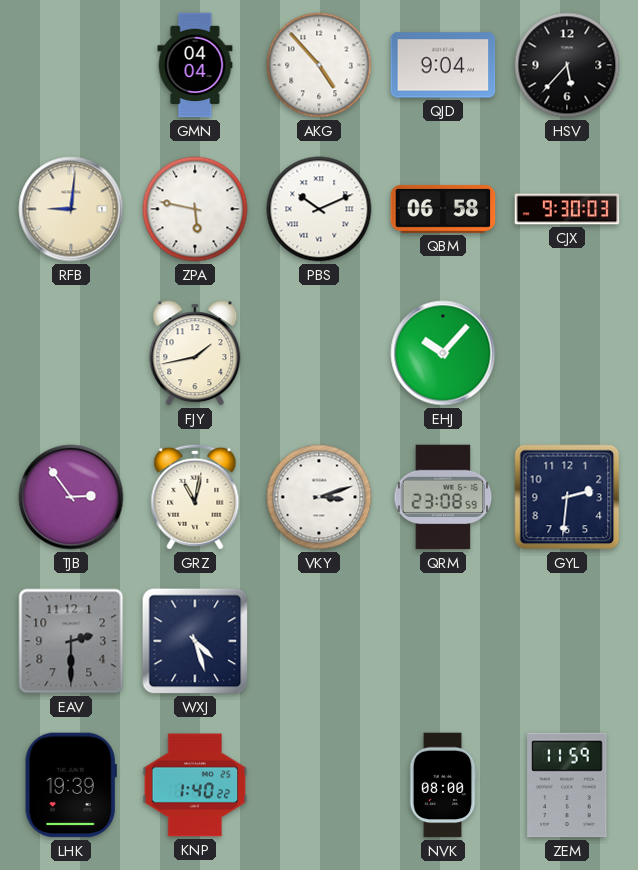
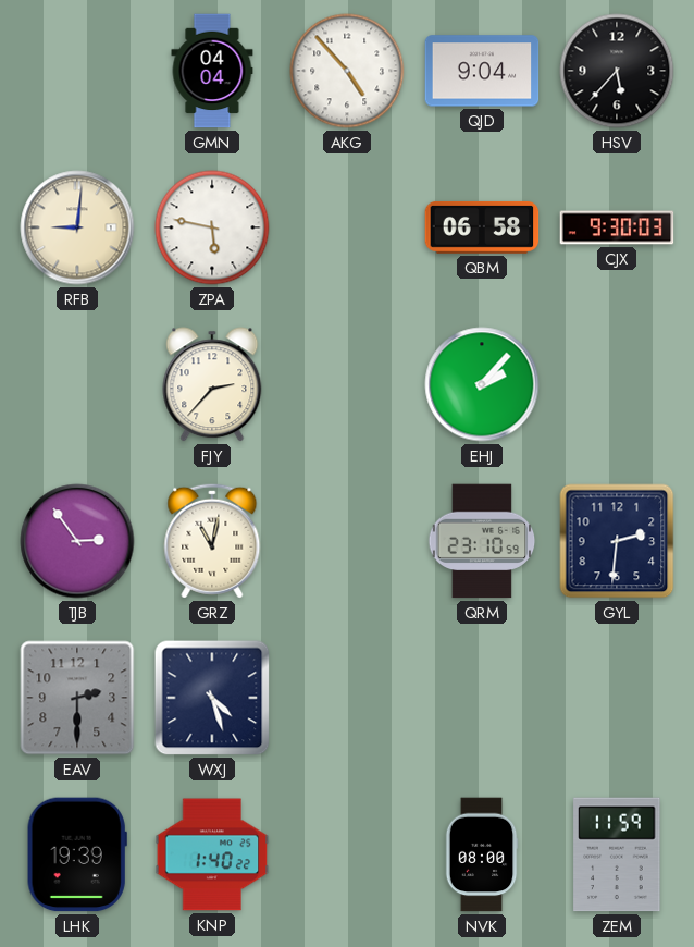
PBS: 10:11 -> none (319, 209)
FJY: 1:43 -> 2:37 (212, 384)
EHJ: 10:07 -> 2:07 (482, 384)
VKY: 3:12 -> none (319, 497)
QRM: 23:08 -> 23:10 (482, 541)
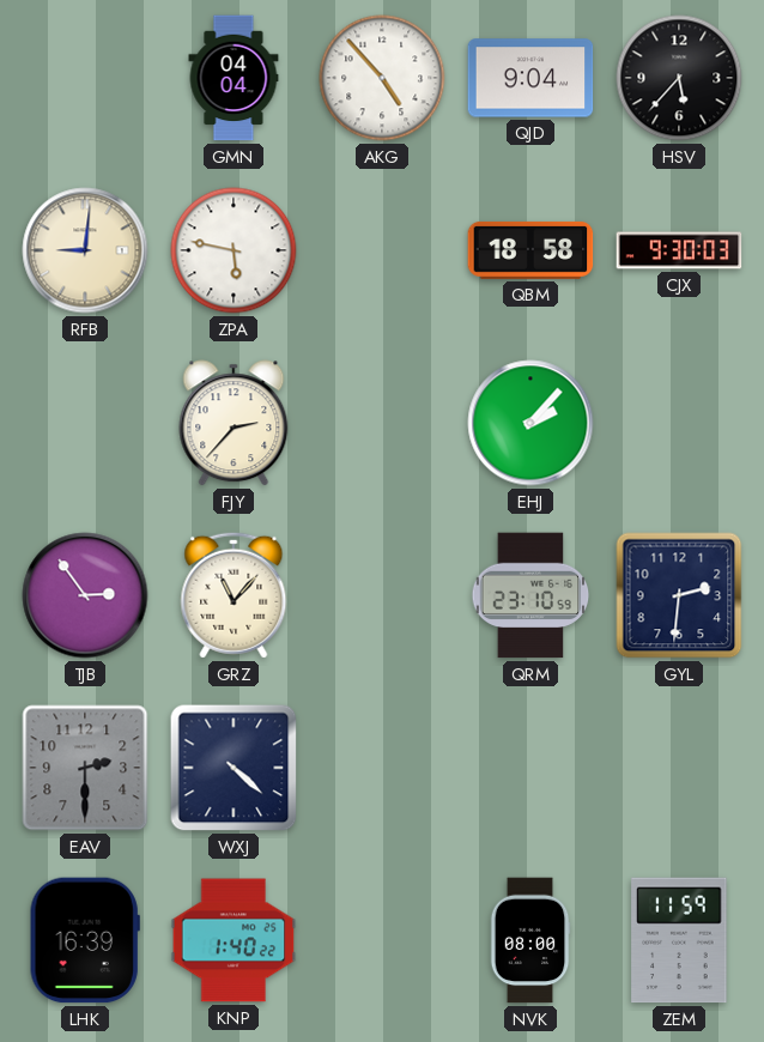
QBM: 06:58 -> 18:58 (530, 250)
GRZ: 11:02 -> 11:07 (234, 595)
WXJ: 4:27 -> 4:22 (234, 768)
LHK: 19:39 -> 16:39 (85, 940)
